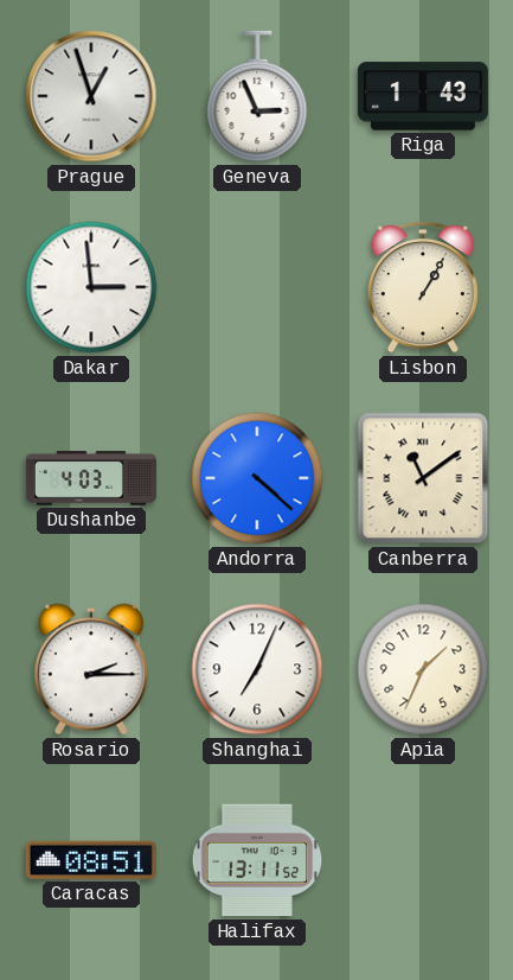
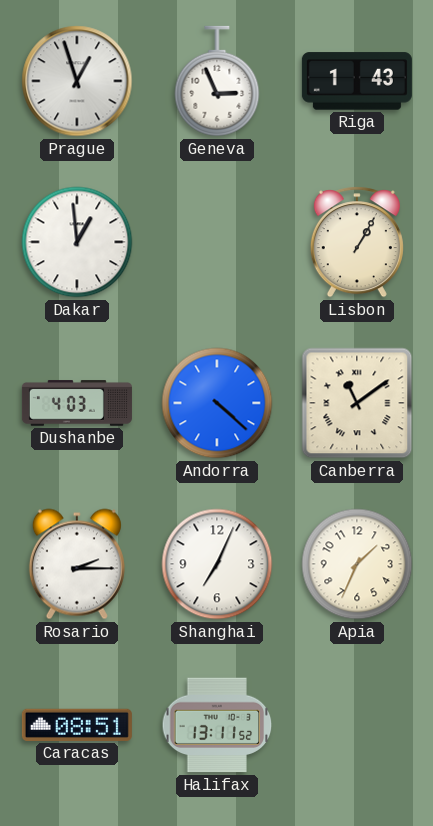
Dakar: 2:59 -> 12:59 (77, 242)
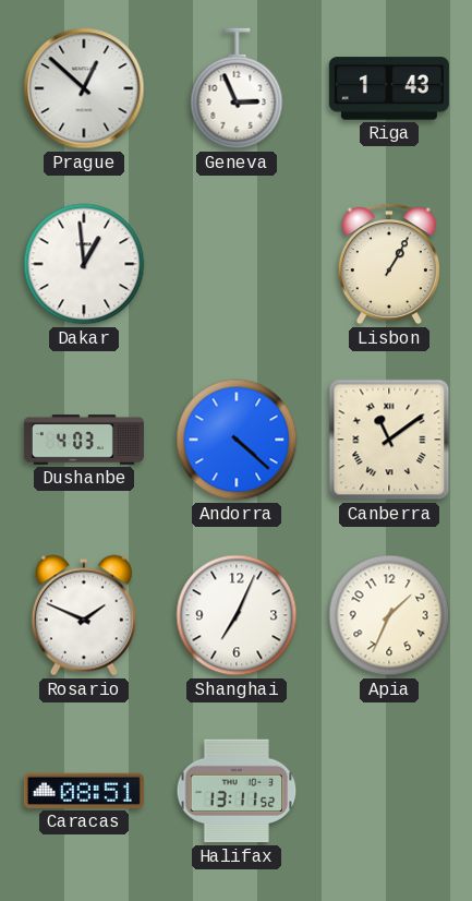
Prague: 12:57 -> 12:52 (84, 88)
Rosario: 2:15 -> 1:49 (84, 615)
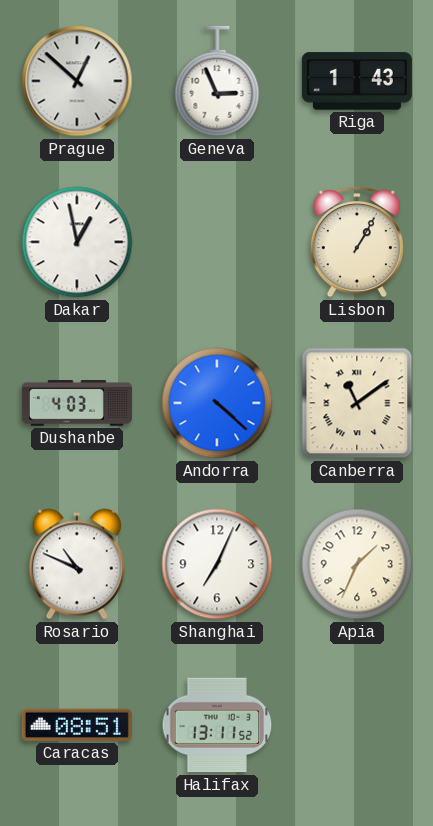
Dakar: 12:59 -> 12:58 (77, 242)
Rosario: 1:49 -> 10:49 (77, 564)
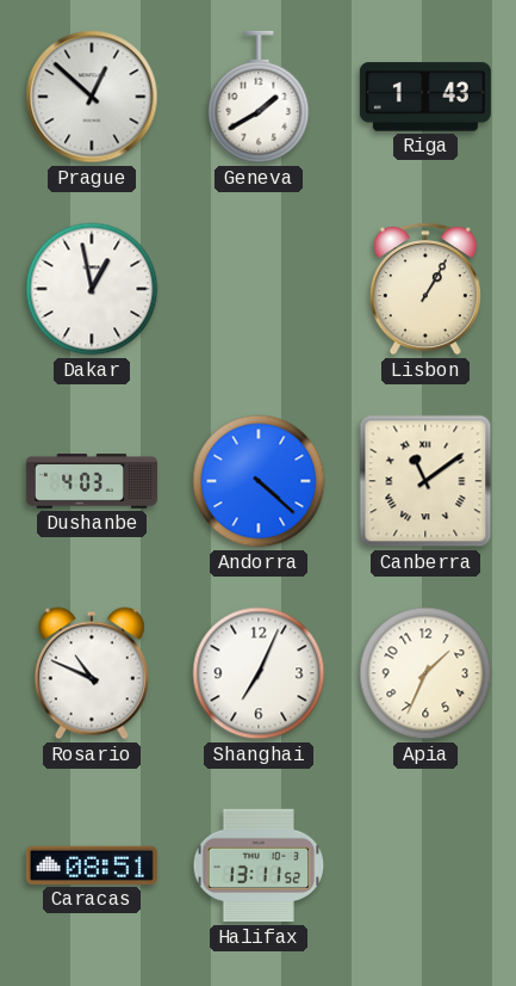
Geneva: 2:56 -> 1:40 (259, 97)
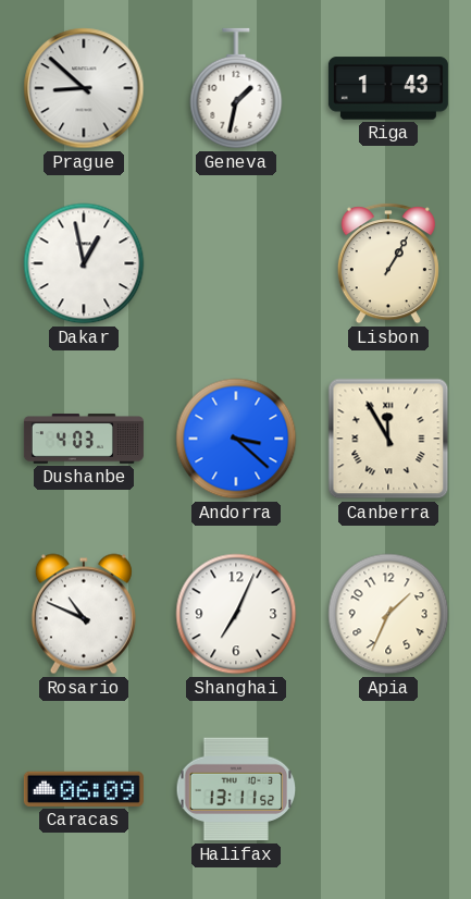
Prague: 12:52 -> 8:52 (84, 88)
Geneva: 1:40 -> 1:32 (236, 88)
Andorra: 4:22 -> 3:22 (236, 439)
Canberra: 11:09 -> 11:55 (388, 439)
Caracas: 08:51 -> 06:09 (84, 789)
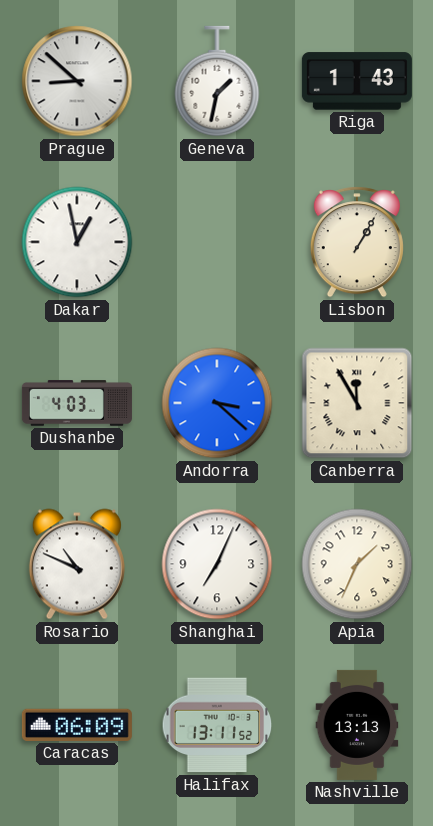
Nashville: none -> 13:13 (357, 725)
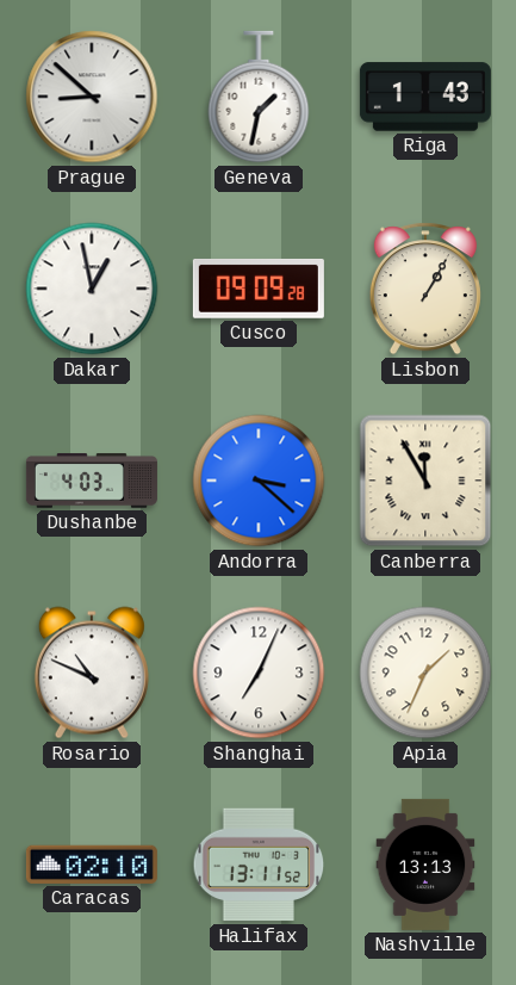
Cusco: none -> 09:09 (259, 289)
Caracas: 06:09 -> 02:10 (92, 865)
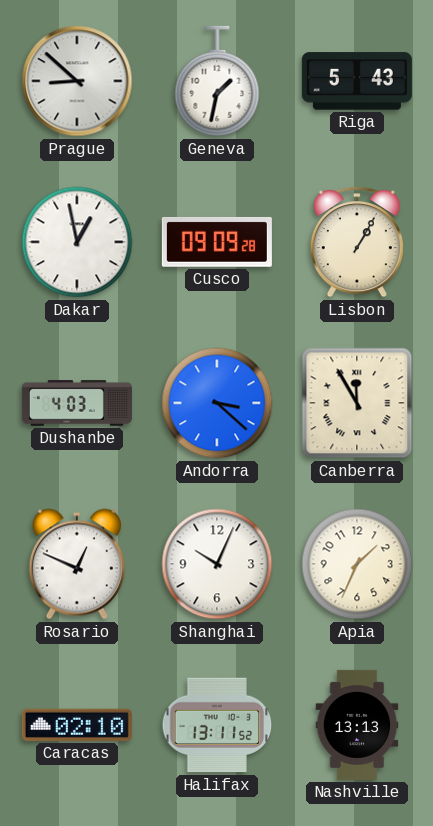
Riga: 1:43 -> 5:43 (357, 81)
Rosario: 10:49 -> 12:49 (77, 564)
Shanghai: 7:04 -> 10:04 (217, 564)
